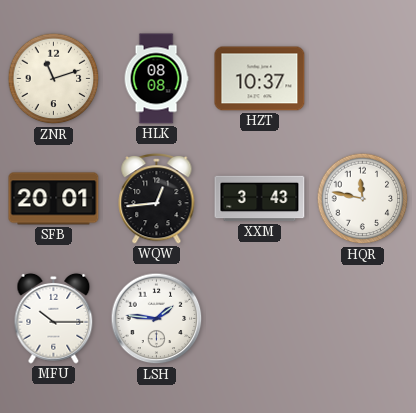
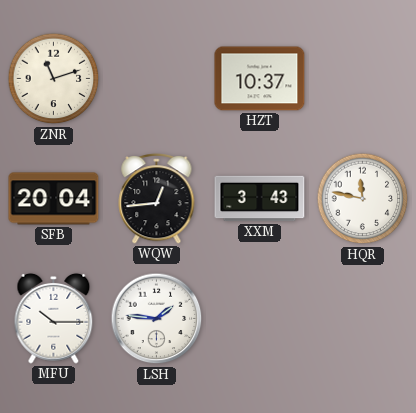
HLK: 08:08 -> none (156, 79)
SFB: 20:01 -> 20:04 (54, 199)
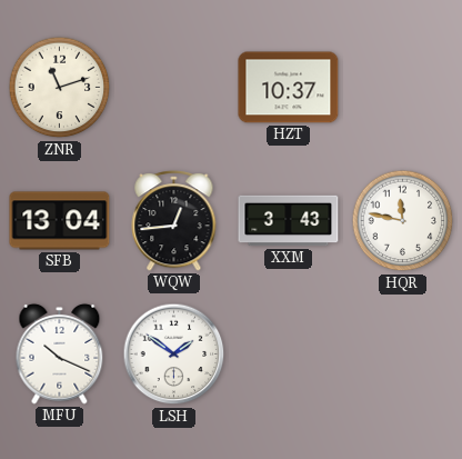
SFB: 20:04 -> 13:04 (60, 221)
MFU: 10:15 -> 10:19 (60, 353)
LSH: 1:46 -> 1:51 (174, 355)
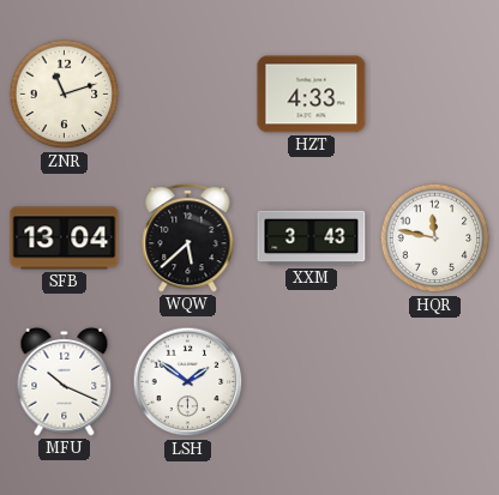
HZT: 10:37 -> 4:33 (312, 95)
WQW: 12:44 -> 5:38 (188, 239)
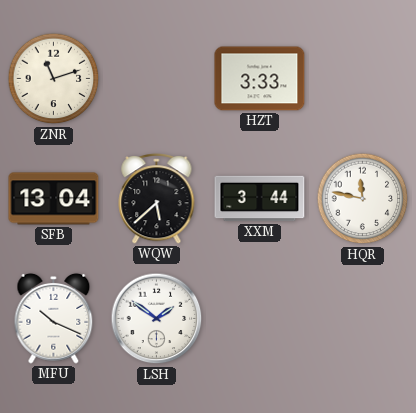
HZT: 4:33 -> 3:33 (260, 79)
XXM: 3:43 -> 3:44 (260, 199)
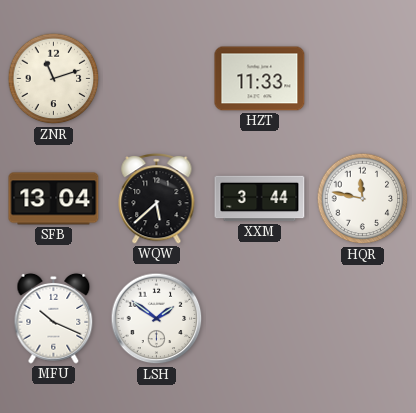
HZT: 3:33 -> 11:33 (260, 79)
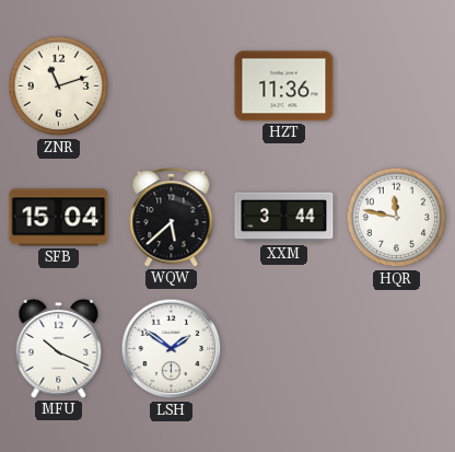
HZT: 11:33 -> 11:36 (284, 86)
SFB: 13:04 -> 15:04 (59, 218)
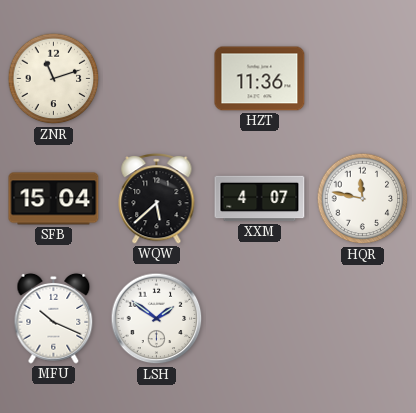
XXM: 3:44 -> 4:07 (260, 199)
